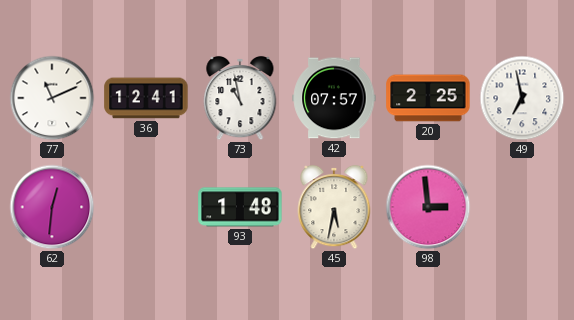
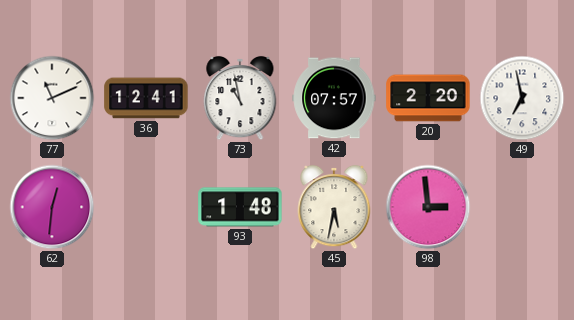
20: 2:25 -> 2:20 (428, 98)
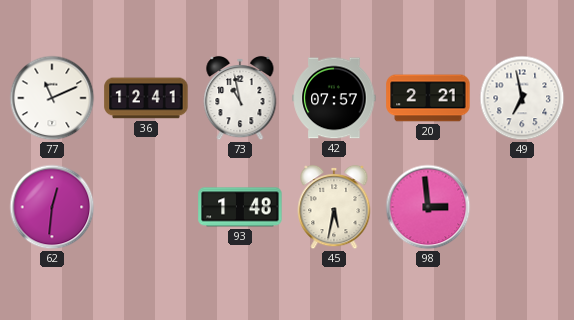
20: 2:20 -> 2:21 (428, 98)
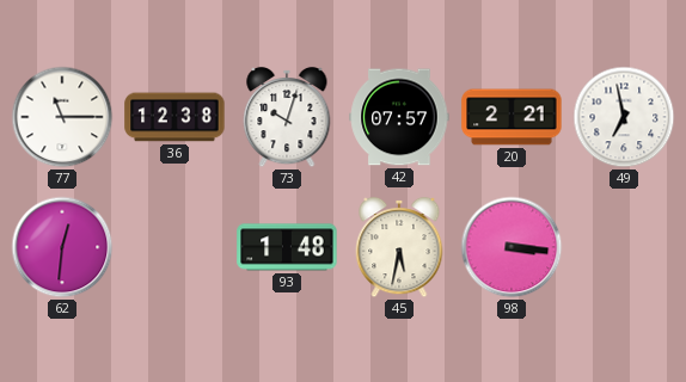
77: 11:11 -> 11:15 (62, 117)
36: 12:41 -> 12:38 (174, 117)
73: 10:58 -> 10:03 (287, 117)
98: 2:59 -> 3:16 (512, 247)
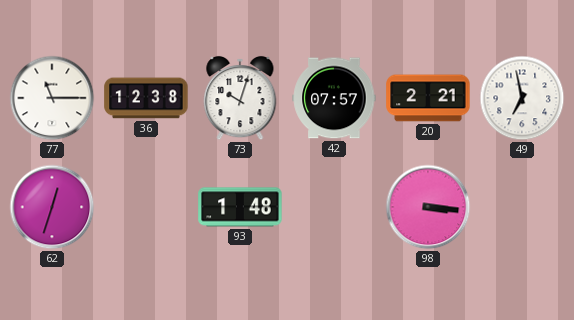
62: 12:31 -> 12:33 (52, 207)
45: 5:32 -> none (399, 247)
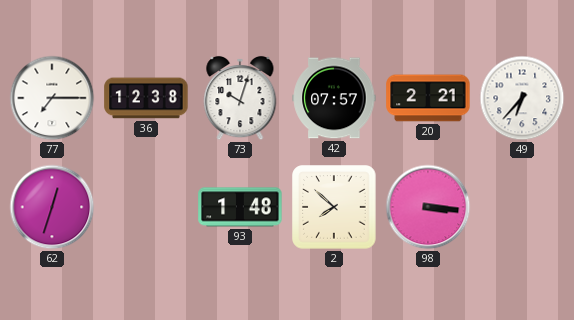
77: 11:15 -> 7:15 (52, 98)
49: 6:58 -> 6:37 (522, 98)
2: none -> 7:52 (334, 207)
